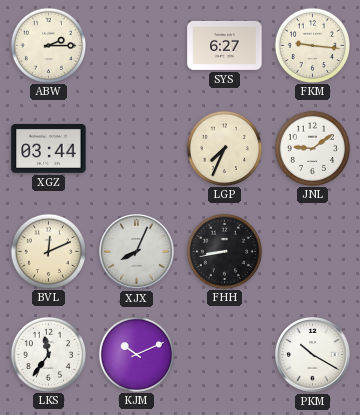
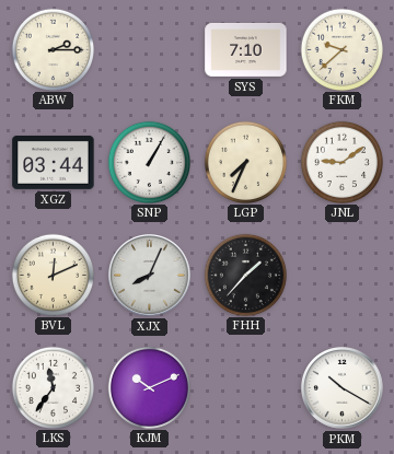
SYS: 6:27 -> 7:10 (246, 49)
FKM: 9:16 -> 9:38 (341, 49)
SNP: none -> 1:05 (149, 162)
FHH: 8:43 -> 1:37 (245, 275)
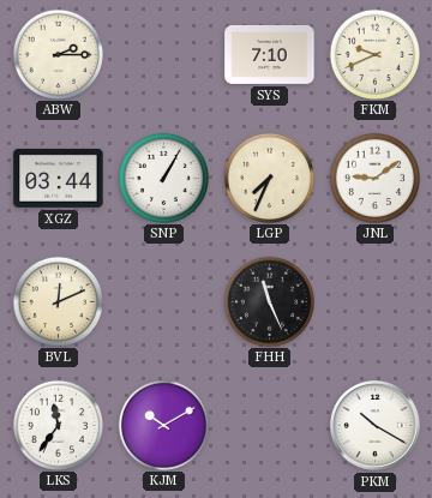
FKM: 9:38 -> 9:41 (374, 54)
XJX: 8:04 -> none (150, 276)
FHH: 1:37 -> 11:26 (269, 301)
KJM: 10:11 -> 10:10 (163, 425)
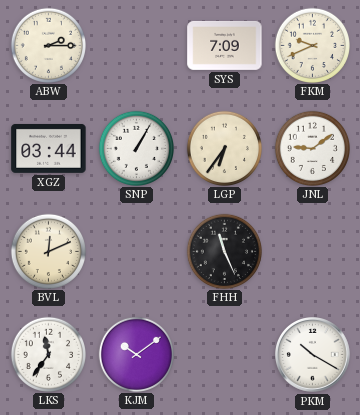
SYS: 7:10 -> 7:09 (225, 45)
LGP: 7:34 -> 6:36 (224, 148)
KJM: 10:10 -> 10:09 (136, 354)
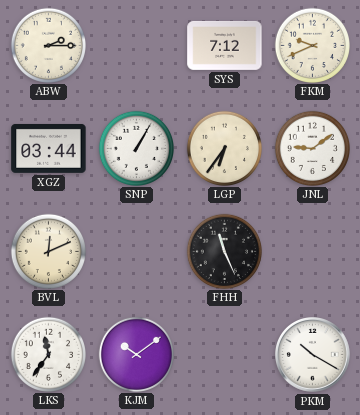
SYS: 7:09 -> 7:12 (225, 45)
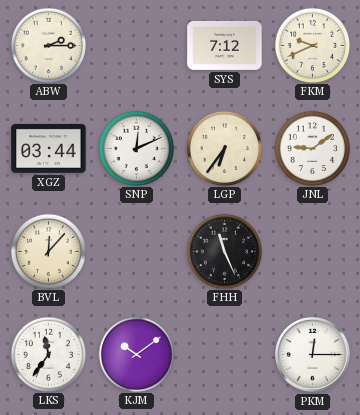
SNP: 1:05 -> 12:11 (136, 148)
BVL: 12:11 -> 12:07 (48, 251)
PKM: 10:20 -> 12:15 (313, 355)
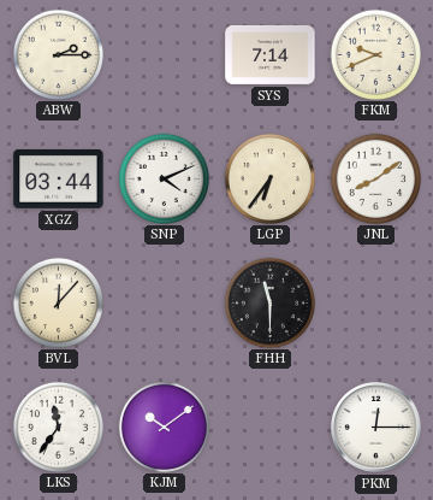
SYS: 7:12 -> 7:14 (271, 54)
SNP: 12:11 -> 4:11 (164, 178)
JNL: 9:09 -> 8:09 (375, 178)
FHH: 11:26 -> 11:30 (269, 302)
